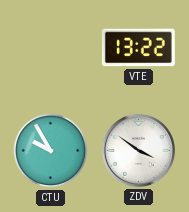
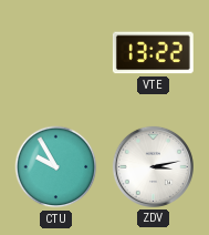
ZDV: 3:51 -> 3:13 (153, 166)
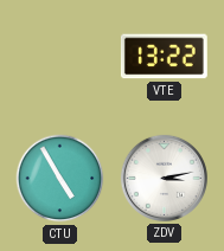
CTU: 9:55 -> 4:55 (60, 179)
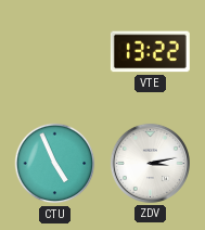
CTU: 4:55 -> 4:56 (55, 164)
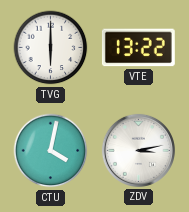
TVG: none -> 6:00 (51, 48)
CTU: 4:56 -> 4:02 (51, 151)
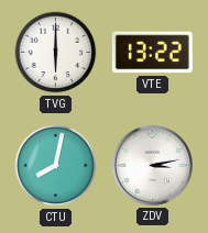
CTU: 4:02 -> 8:02 (56, 166)
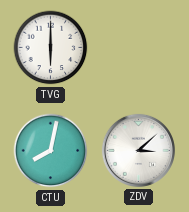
VTE: 13:22 -> none (152, 53)
ZDV: 3:13 -> 3:08 (138, 150)
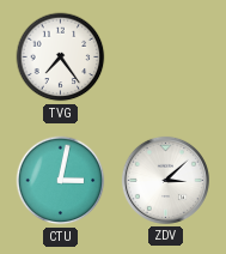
TVG: 6:00 -> 7:24 (61, 58)
CTU: 8:02 -> 3:02 (61, 181)
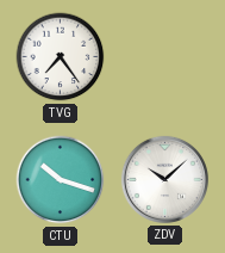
CTU: 3:02 -> 10:18 (61, 180)
ZDV: 3:08 -> 10:08 (164, 179)
